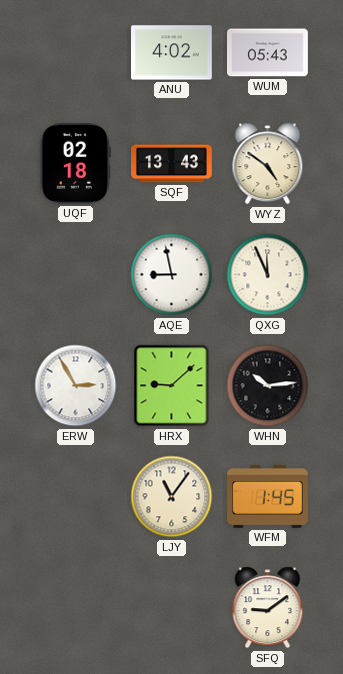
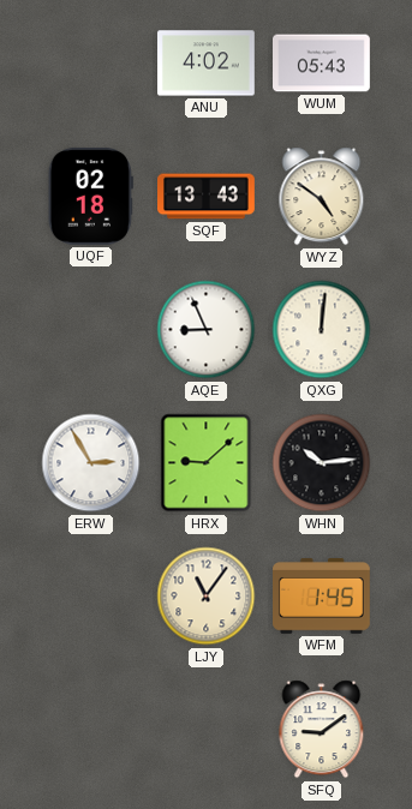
AQE: 8:58 -> 8:56 (207, 330)
QXG: 11:56 -> 12:01 (322, 330)
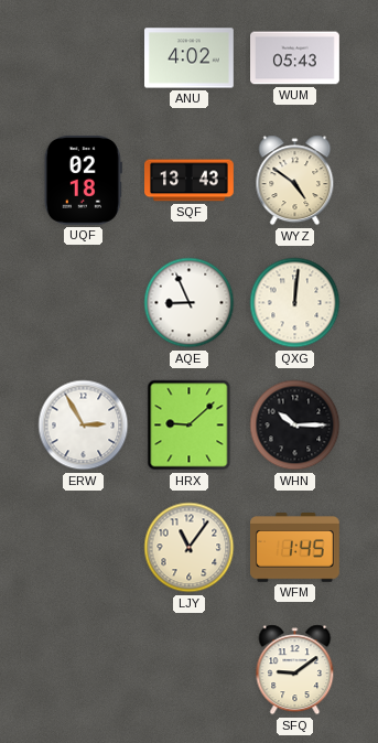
WHN: 10:14 -> 10:15 (295, 426)
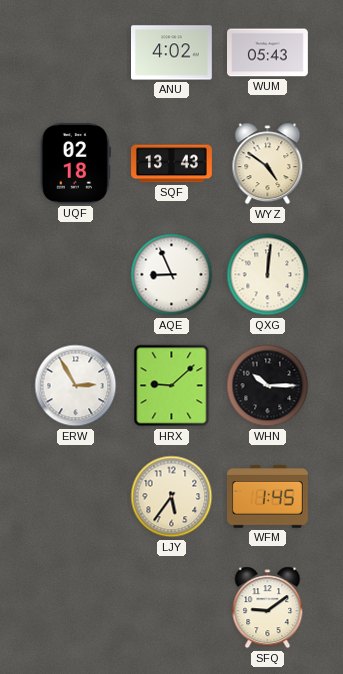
LJY: 11:06 -> 5:36 (172, 497)
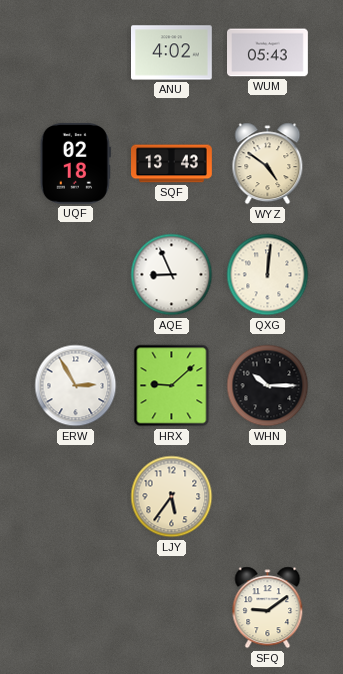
WFM: 1:45 -> none (268, 497)
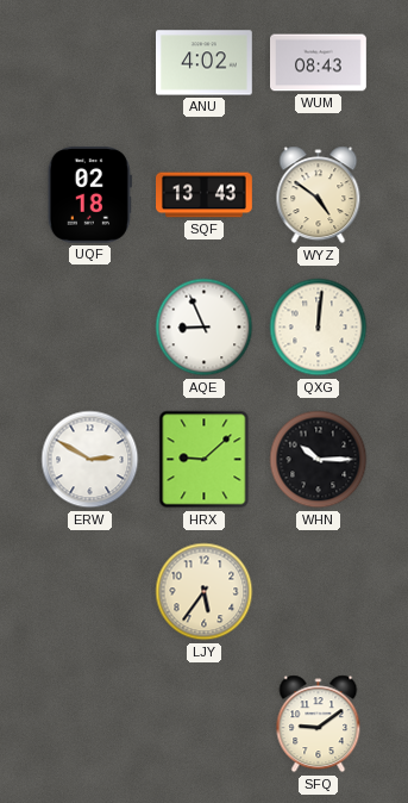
WUM: 05:43 -> 08:43 (319, 63)
ERW: 2:55 -> 2:50 (90, 460)
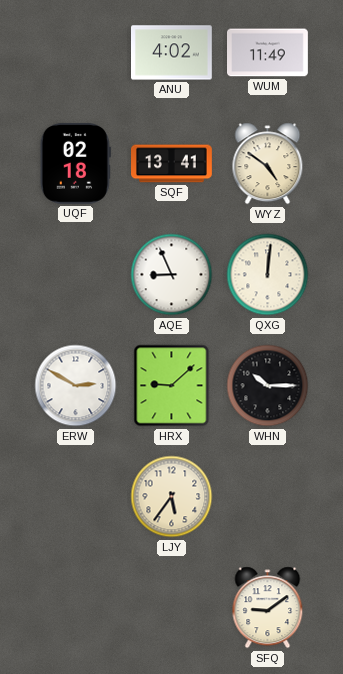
WUM: 08:43 -> 11:49 (268, 53)
SQF: 13:43 -> 13:41 (172, 164)
